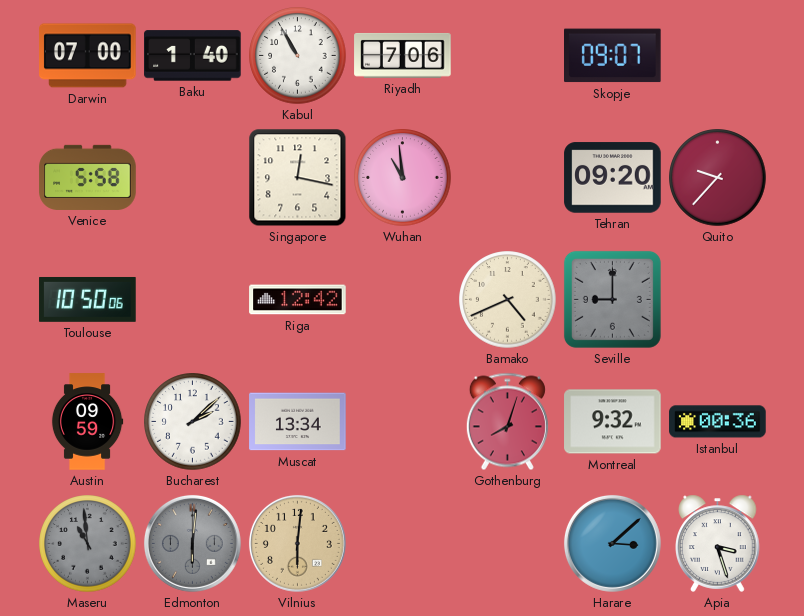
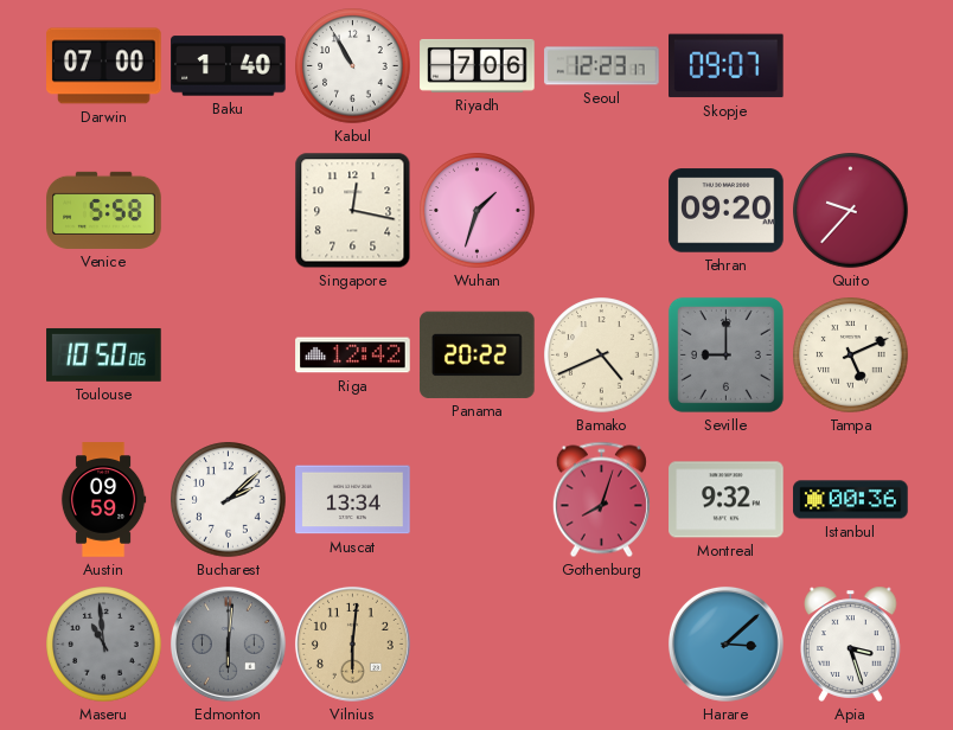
Seoul: none -> 12:23 (602, 66)
Wuhan: 10:59 -> 1:33 (478, 211)
Panama: none -> 20:22 (478, 354)
Tampa: none -> 5:11 (851, 356)
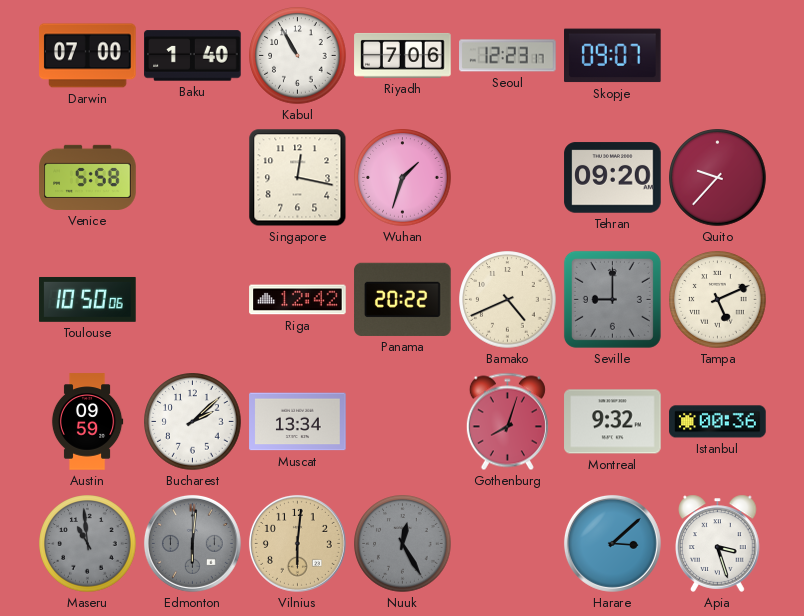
Nuuk: none -> 12:25 (403, 544)
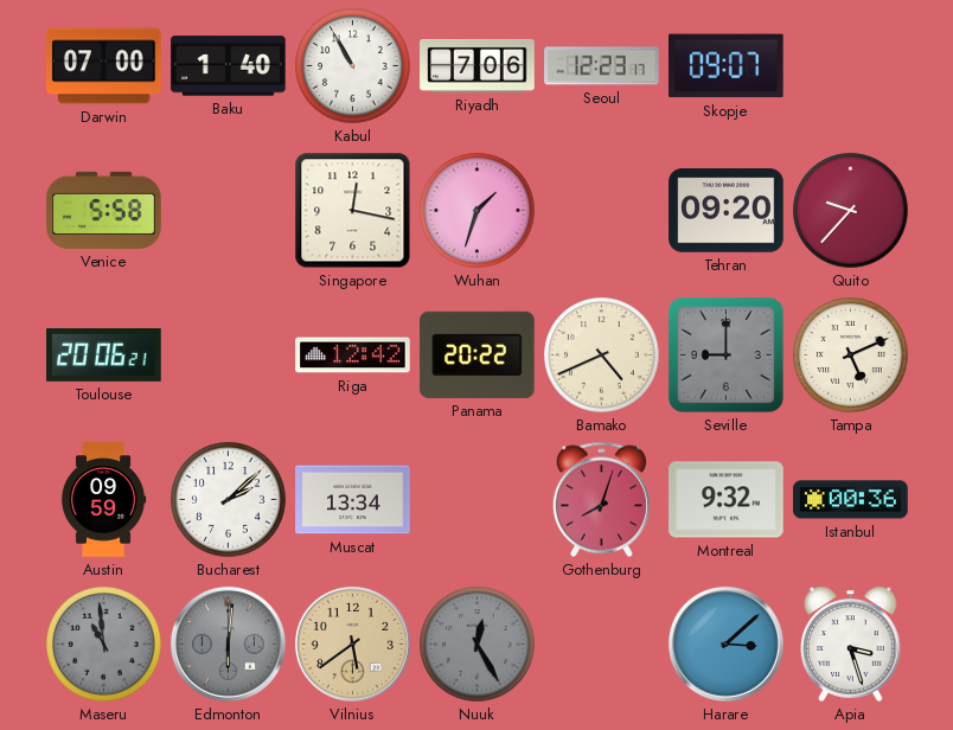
Toulouse: 10:50 -> 20:06 (104, 354)
Vilnius: 6:01 -> 5:39 (352, 643)
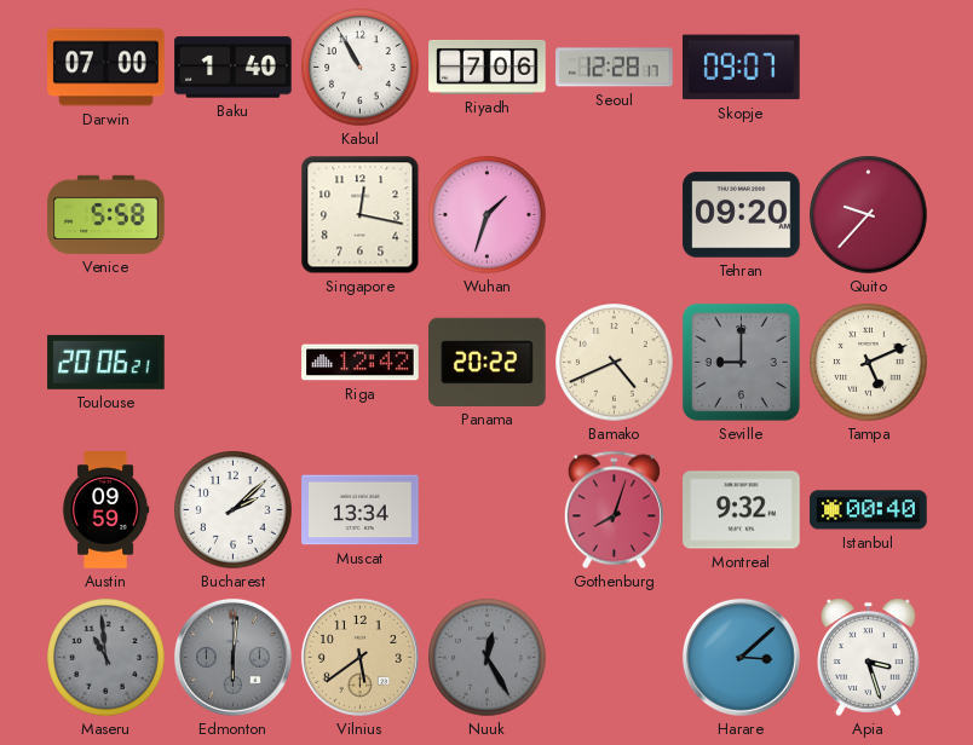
Seoul: 12:23 -> 12:28 (615, 68)
Istanbul: 00:36 -> 00:40 (869, 510)
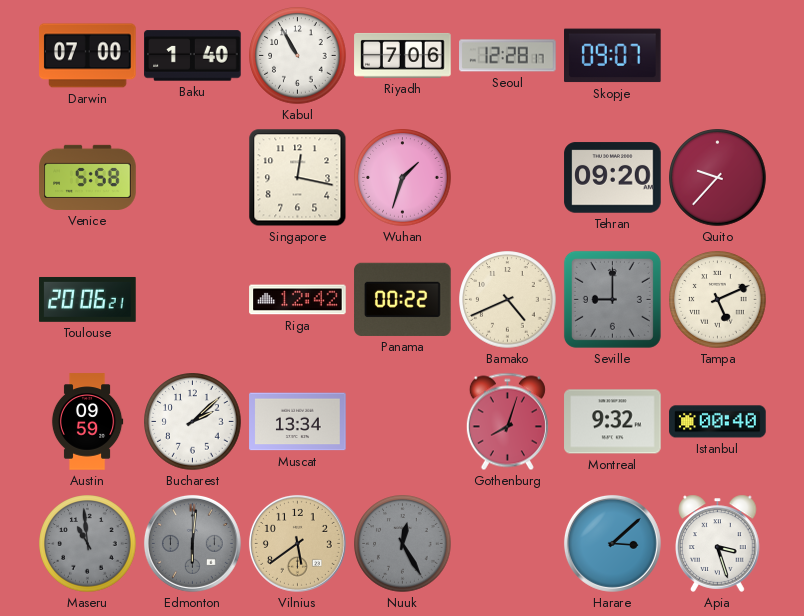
Panama: 20:22 -> 00:22 (403, 299)
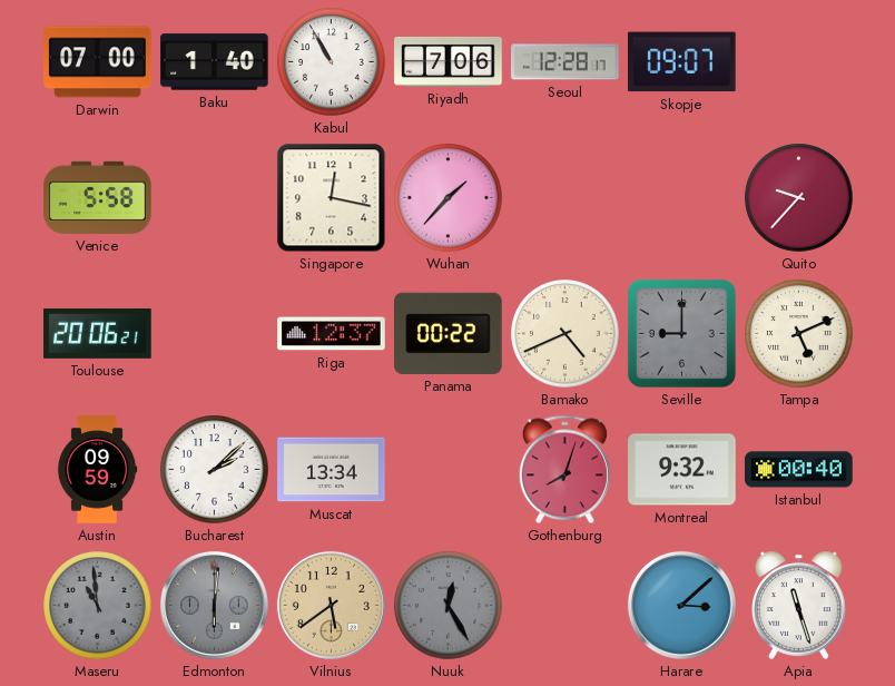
Wuhan: 1:33 -> 1:37 (449, 198)
Tehran: 09:20 -> none (613, 178)
Riga: 12:42 -> 12:37 (332, 334)
Apia: 3:27 -> 11:27 (799, 605)
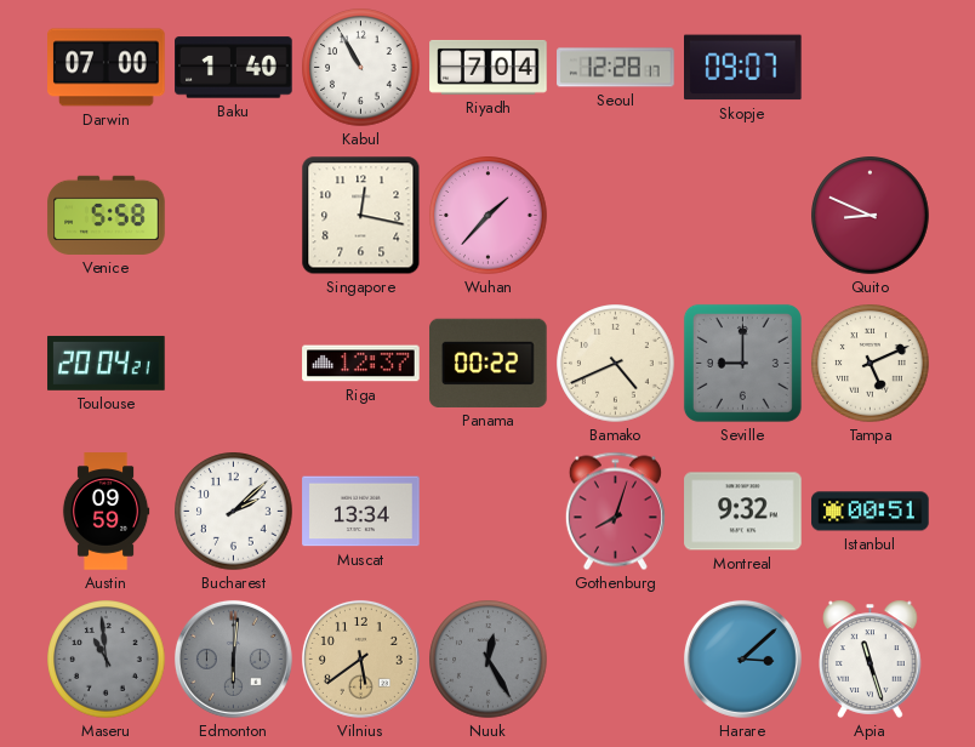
Riyadh: 7:06 -> 7:04 (489, 67)
Quito: 9:37 -> 8:49 (871, 216)
Toulouse: 20:06 -> 20:04 (107, 363)
Istanbul: 00:40 -> 00:51 (871, 512)
